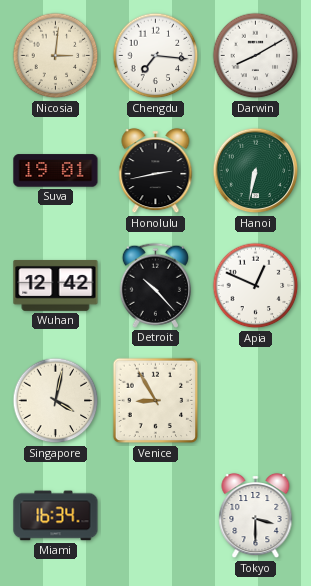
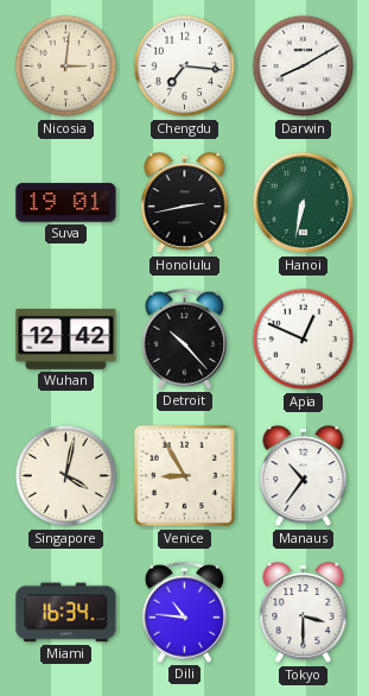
Manaus: none -> 10:36 (304, 476)
Dili: none -> 10:46 (184, 612)
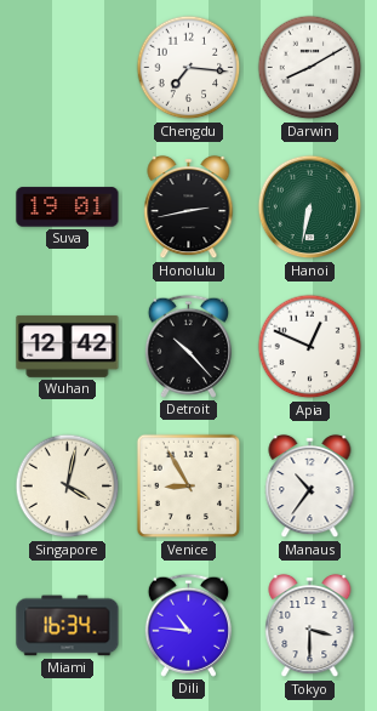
Nicosia: 3:01 -> none (66, 67)
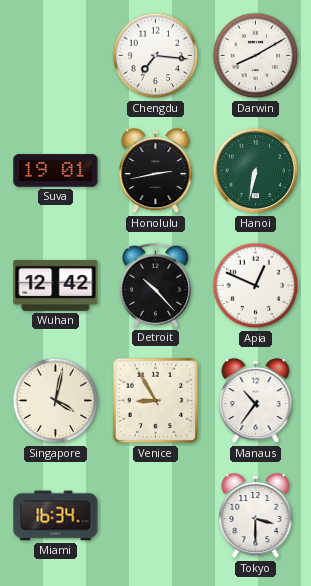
Dili: 10:46 -> none (188, 625)
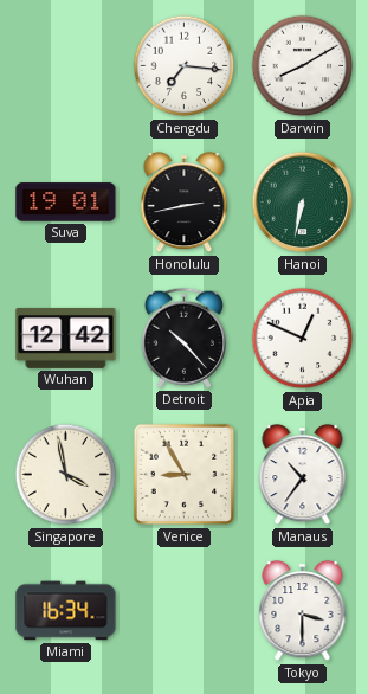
Singapore: 4:02 -> 3:58 (66, 475)
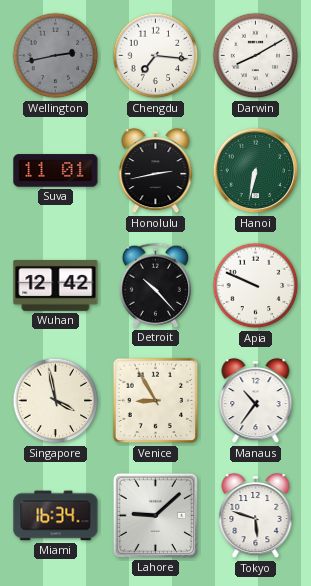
Wellington: none -> 2:43 (56, 56)
Suva: 19:01 -> 11:01 (56, 171)
Apia: 12:49 -> 9:49 (256, 286)
Lahore: none -> 9:08 (155, 515)
Tokyo: 3:30 -> 5:48 (256, 516)
